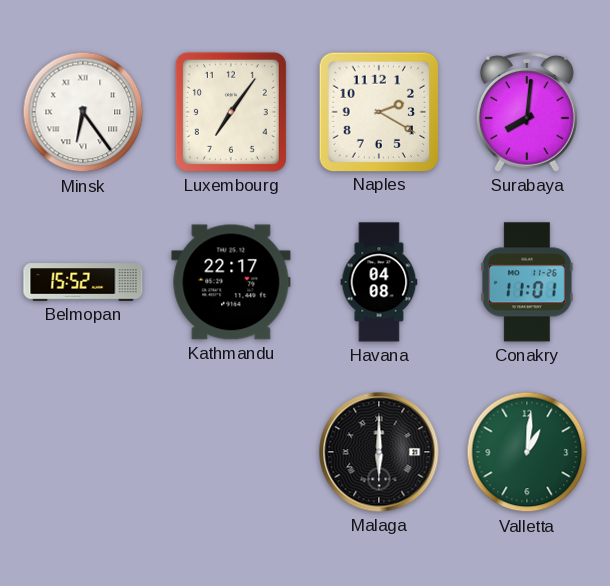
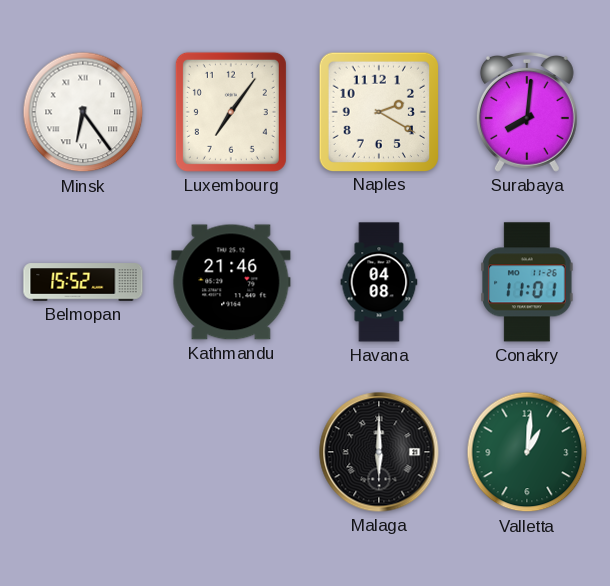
Kathmandu: 22:17 -> 21:46 (231, 282)
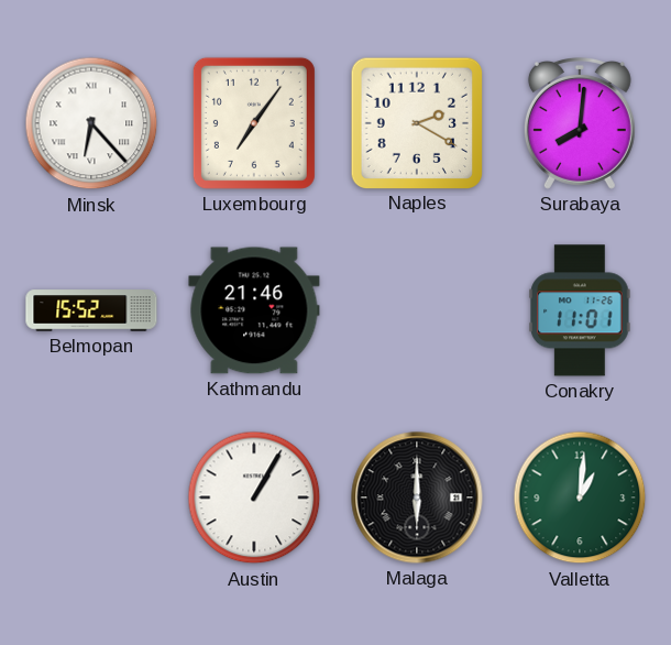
Minsk: 6:24 -> 6:23 (91, 123)
Havana: 04:08 -> none (379, 282)
Austin: none -> 1:05 (254, 498)
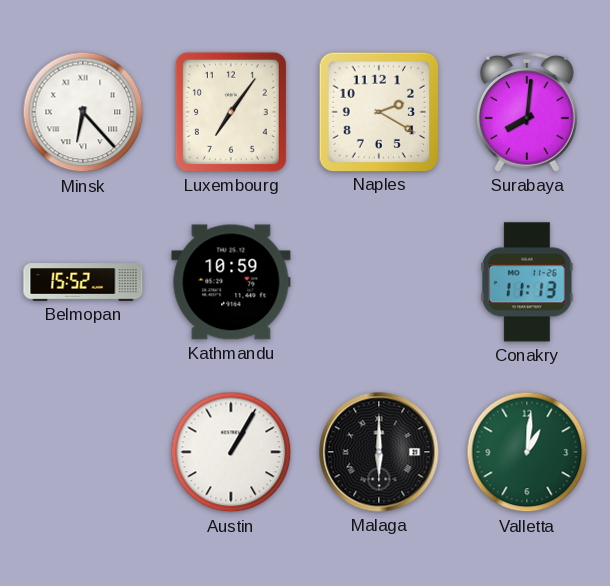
Kathmandu: 21:46 -> 10:59 (231, 282)
Conakry: 11:01 -> 11:13 (527, 282)
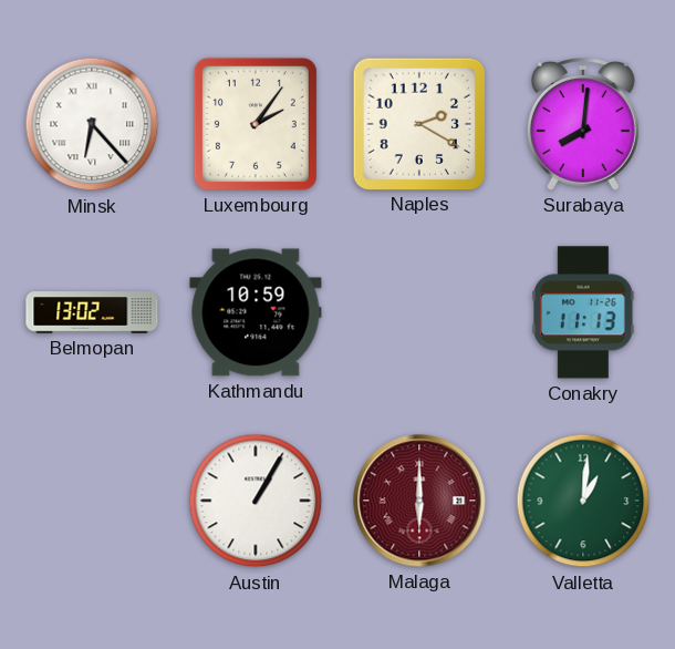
Luxembourg: 7:06 -> 2:06 (256, 124)
Belmopan: 15:52 -> 13:02 (92, 312)
Malaga dial: black -> burgundy (419, 501)
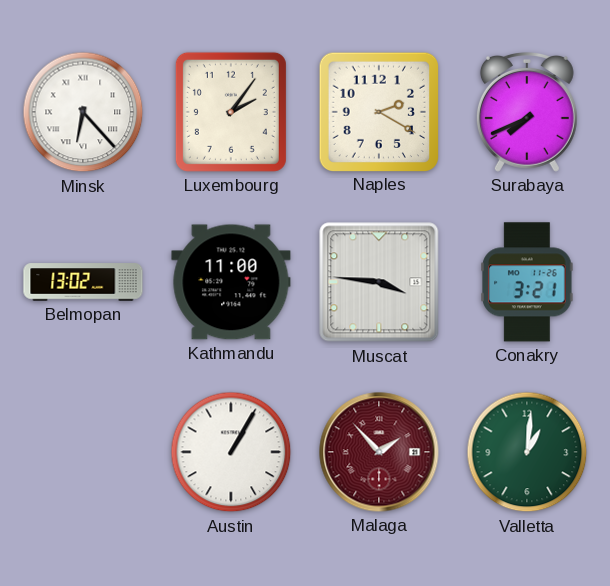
Surabaya: 8:01 -> 7:41 (527, 113)
Kathmandu: 10:59 -> 11:00 (231, 282)
Muscat: none -> 3:46 (379, 282)
Conakry: 11:13 -> 3:21 (527, 282)
Malaga: 6:00 -> 1:53 (379, 452)
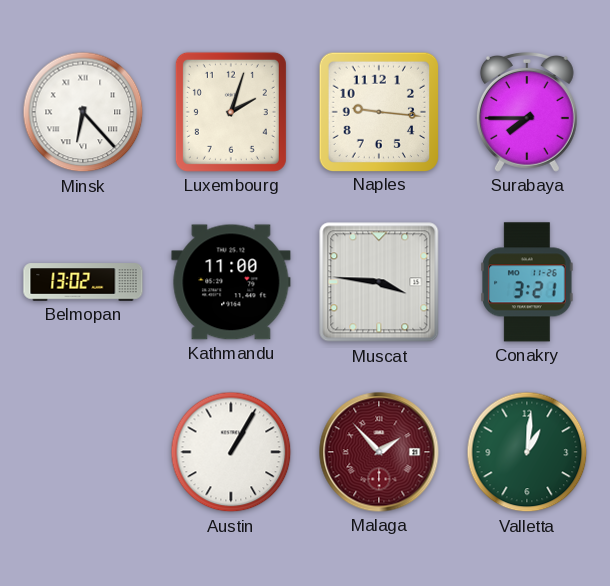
Luxembourg: 2:06 -> 2:03 (231, 112)
Naples: 2:20 -> 9:16 (378, 111)
Surabaya: 7:41 -> 7:45 (527, 113)
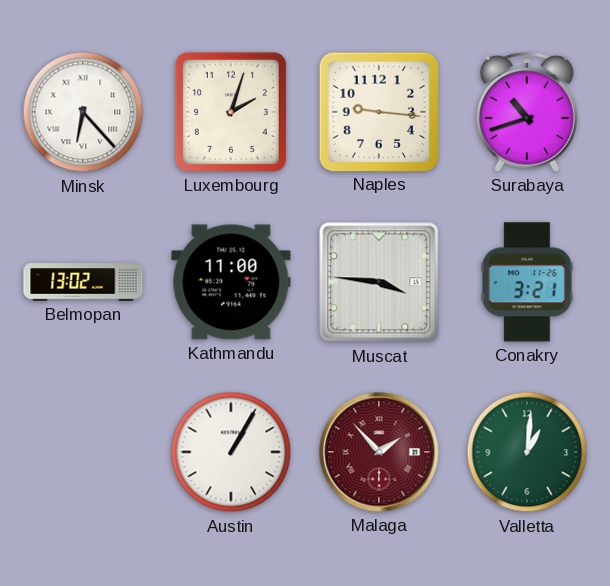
Surabaya: 7:45 -> 10:42 (527, 113)
